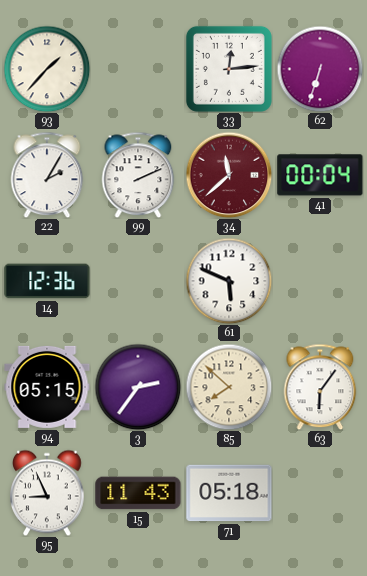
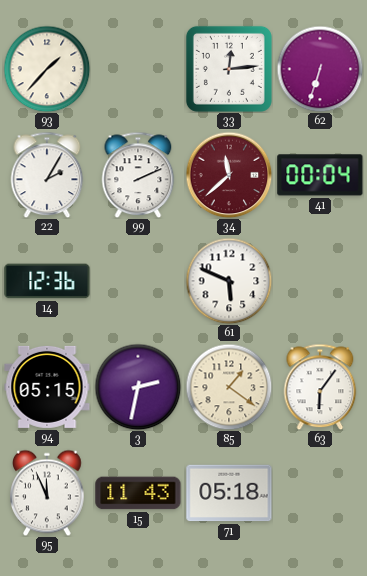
3: 2:36 -> 2:32 (138, 387)
85: 7:52 -> 1:21 (229, 387)
95: 8:56 -> 11:56 (48, 493)
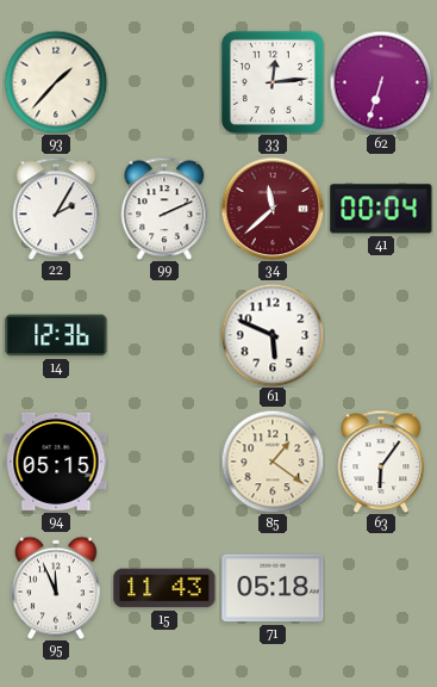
3: 2:32 -> none (138, 387)
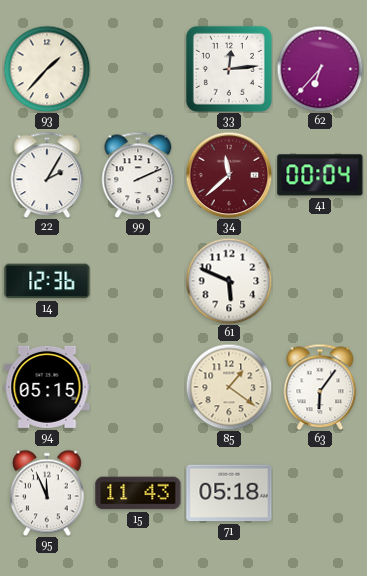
62: 6:33 -> 6:37 (320, 69)
